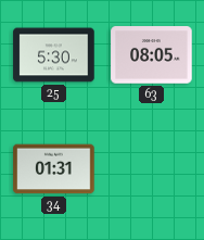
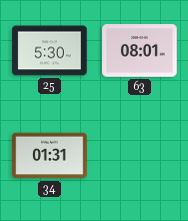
63: 08:05 -> 08:01 (140, 51)
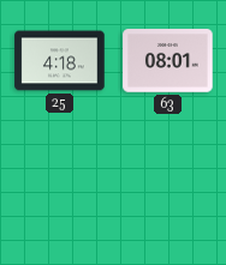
25: 5:30 -> 4:18 (60, 61)
34: 01:31 -> none (50, 156)
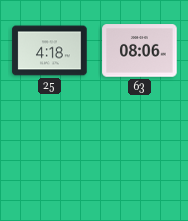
63: 08:01 -> 08:06 (140, 51)
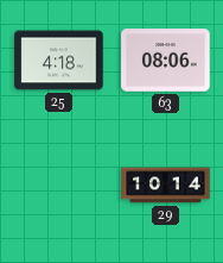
29: none -> 10:14 (166, 186)
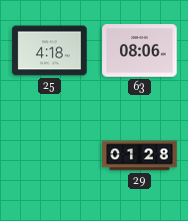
29: 10:14 -> 01:28 (140, 156)
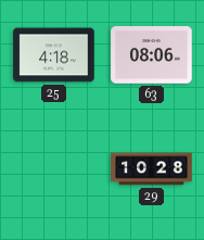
29: 01:28 -> 10:28 (152, 169)
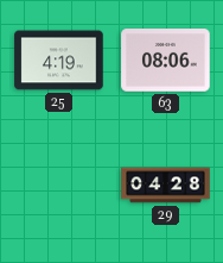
25: 4:18 -> 4:19 (59, 61)
29: 10:28 -> 04:28 (166, 186)
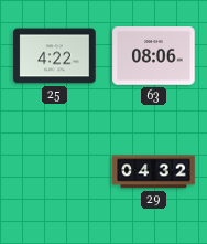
25: 4:19 -> 4:22 (55, 56)
29: 04:28 -> 04:32 (154, 172)
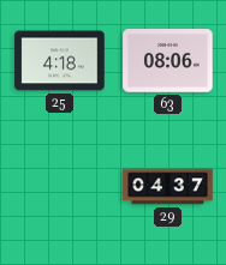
25: 4:22 -> 4:18 (60, 61)
29: 04:32 -> 04:37 (168, 187)
